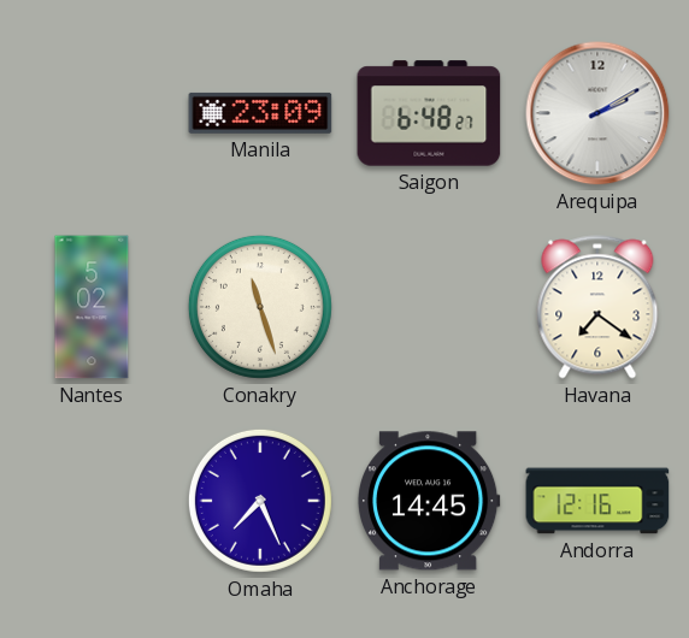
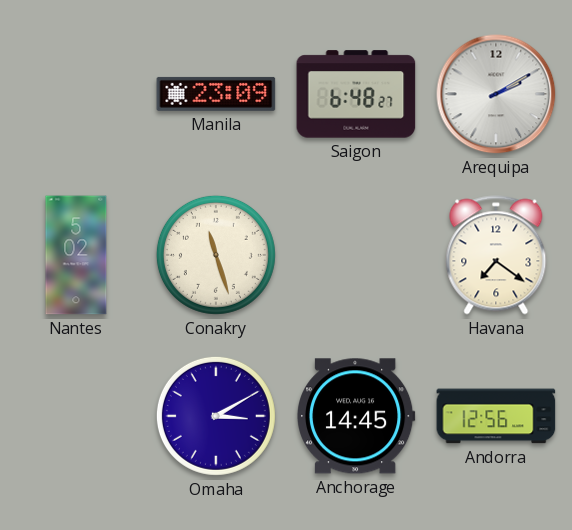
Omaha: 7:26 -> 3:10 (216, 416)
Andorra: 12:16 -> 12:56 (496, 416)
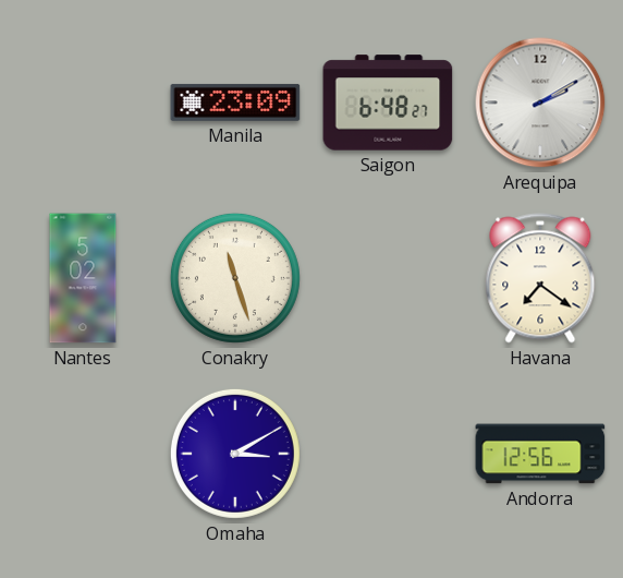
Anchorage: 14:45 -> none (356, 416)
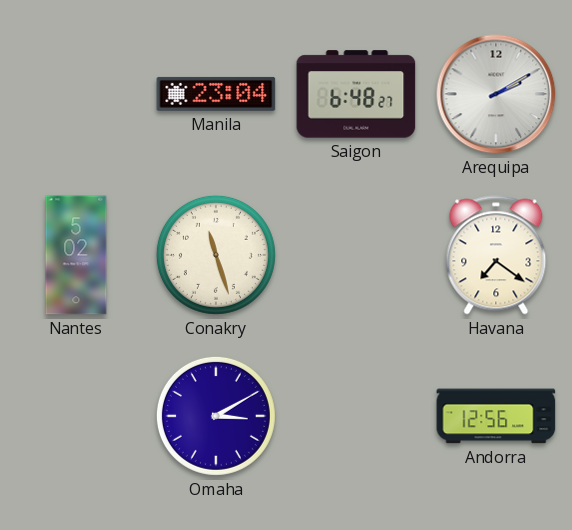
Manila: 23:09 -> 23:04 (216, 94)
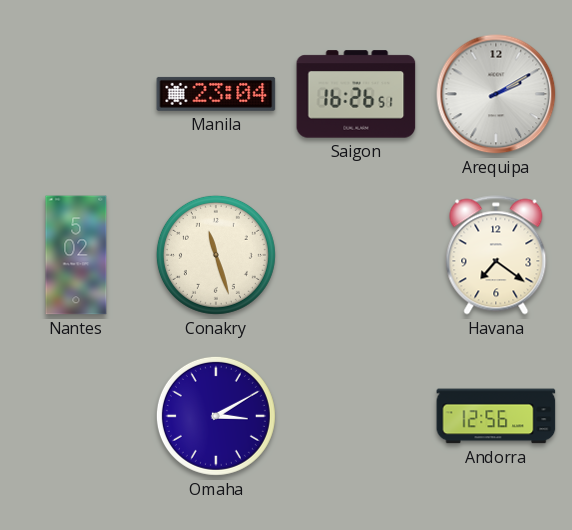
Saigon: 6:48 -> 16:26 (356, 94)
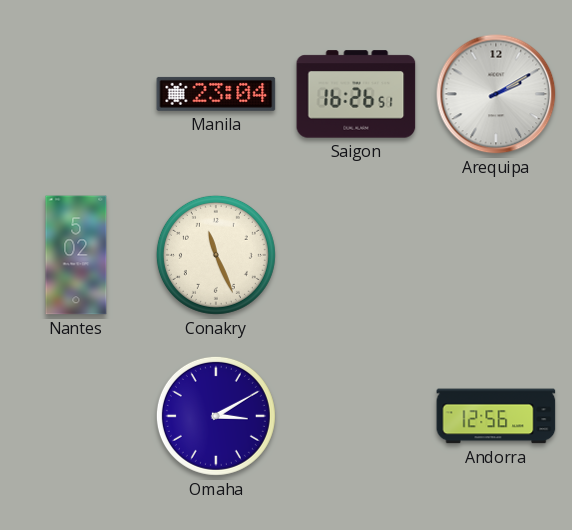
Conakry: 11:27 -> 11:26 (216, 255)
Havana: 7:21 -> none (496, 255)
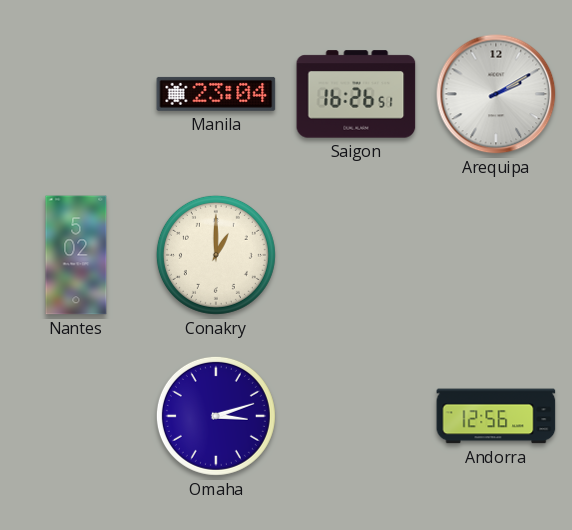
Conakry: 11:26 -> 1:00 (216, 255)
Omaha: 3:10 -> 3:12 (216, 416)
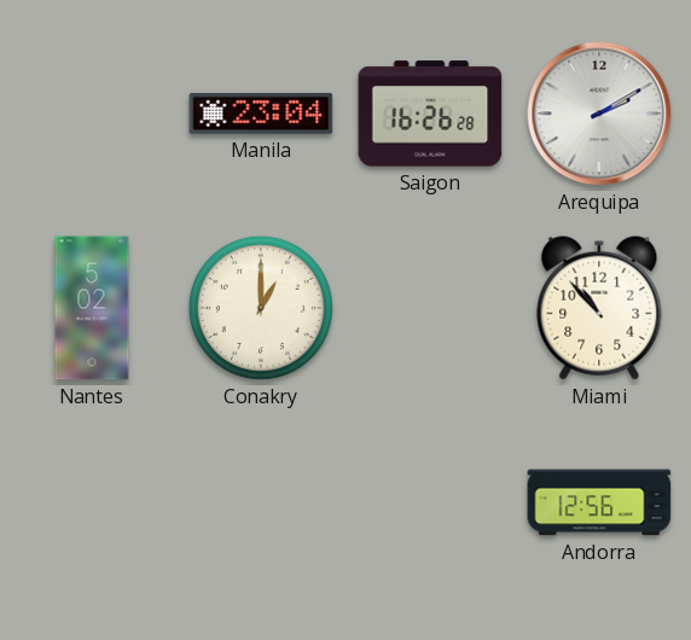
Saigon: 16:26:51 -> 16:26:28 (430, 114)
Miami: none -> 10:53 (599, 308)
Omaha: 3:12 -> none (216, 416)
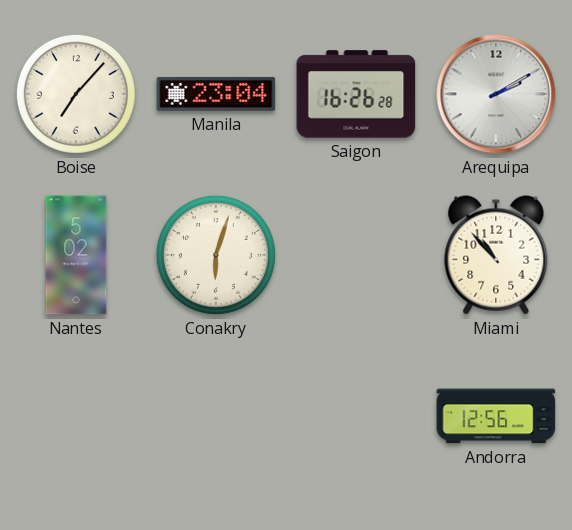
Boise: none -> 7:07 (76, 94)
Conakry: 1:00 -> 6:03 (216, 255)
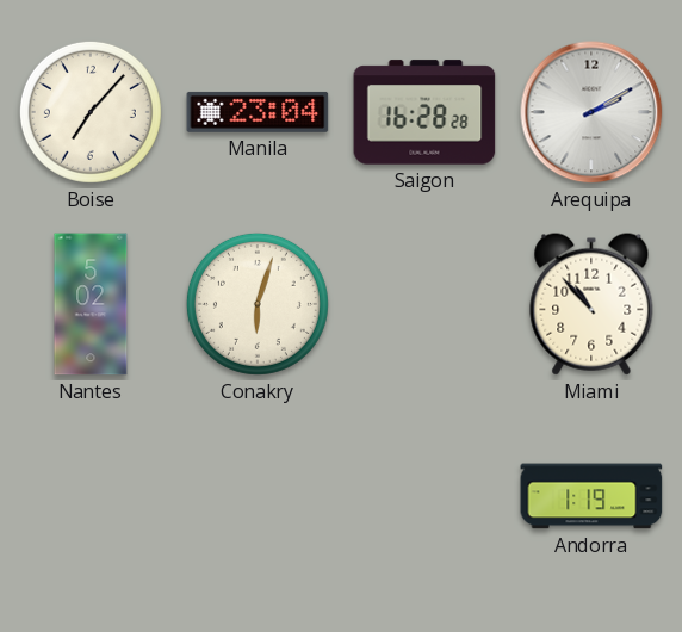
Saigon: 16:26 -> 16:28 (424, 112)
Andorra: 12:56 -> 1:19 (591, 496)
